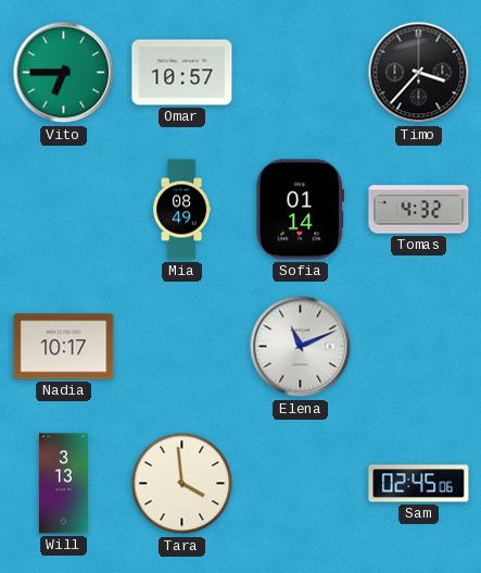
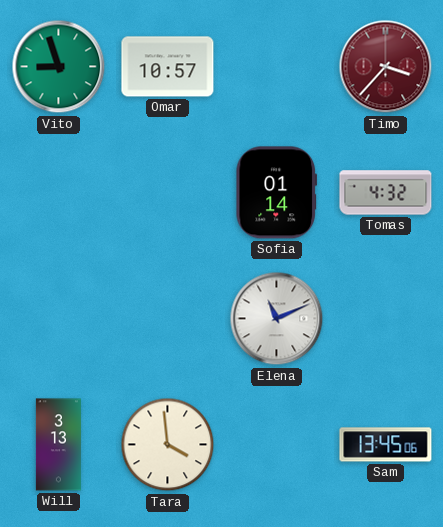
Vito: 6:45 -> 8:57 (59, 67)
Timo dial: black -> burgundy (386, 67)
Mia: 08:49 -> none (182, 210)
Nadia: 10:17 -> none (64, 347)
Sam: 02:45 -> 13:45 (386, 445)
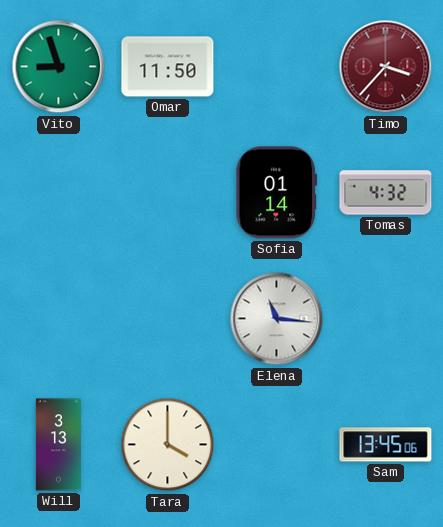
Omar: 10:57 -> 11:50 (168, 67)
Elena: 11:11 -> 11:16 (277, 319)
Tara: 3:59 -> 4:00 (168, 445)
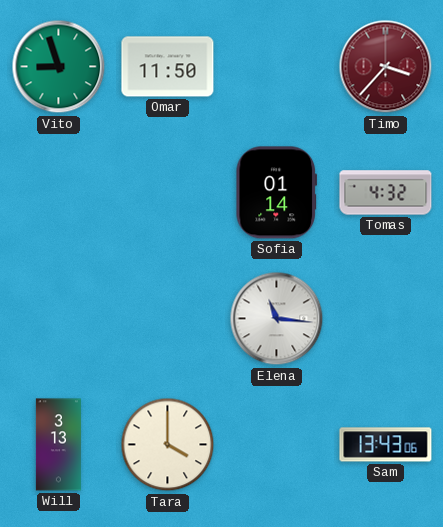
Sam: 13:45 -> 13:43 (386, 445)
